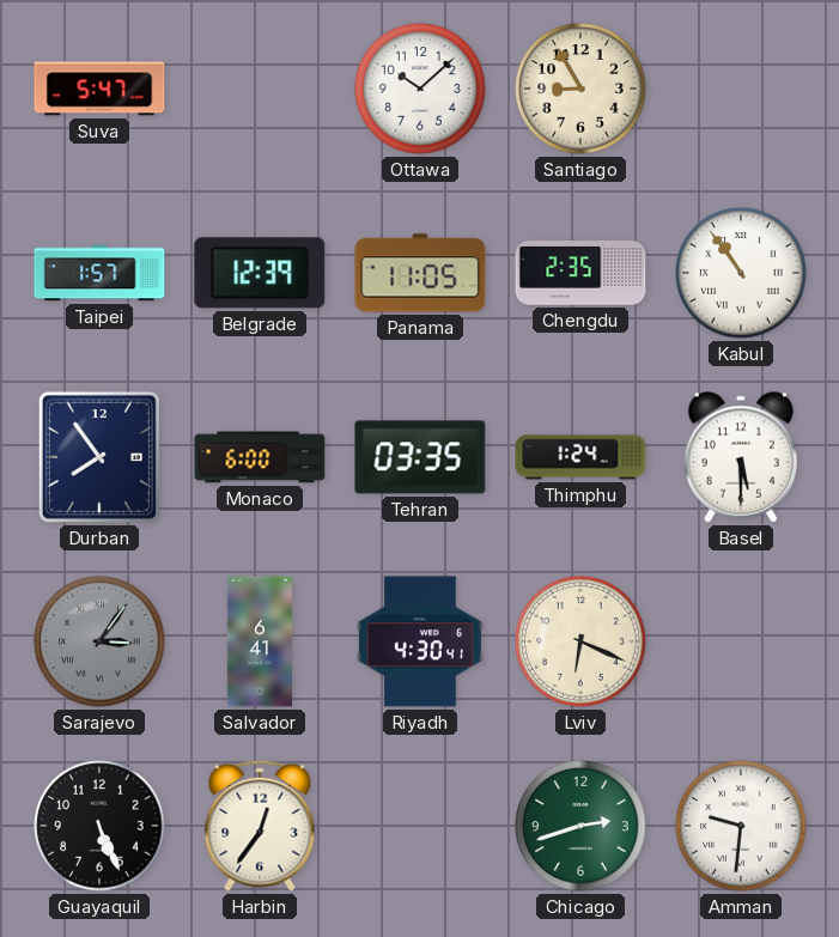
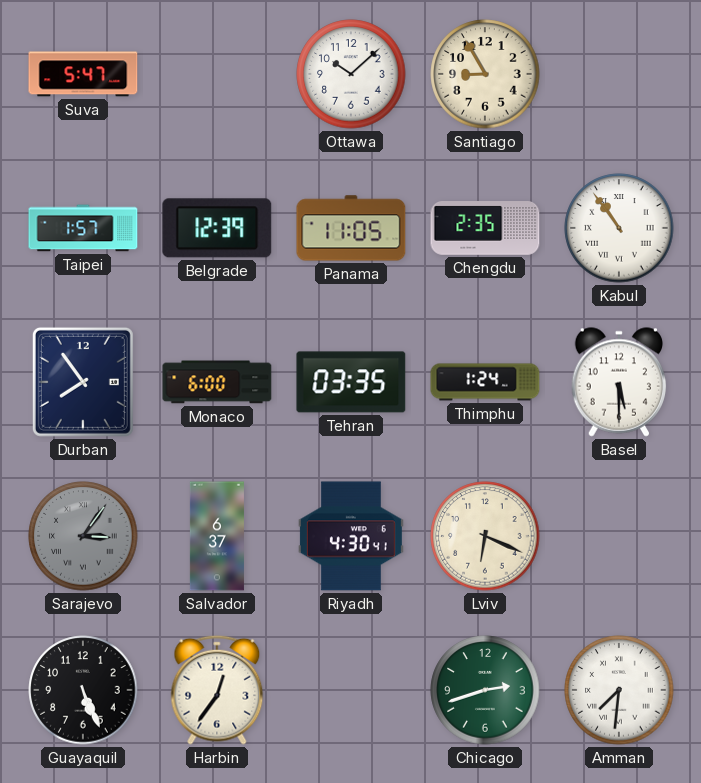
Salvador: 6:41 -> 6:37 (217, 536)
Amman: 9:31 -> 7:31 (619, 690)
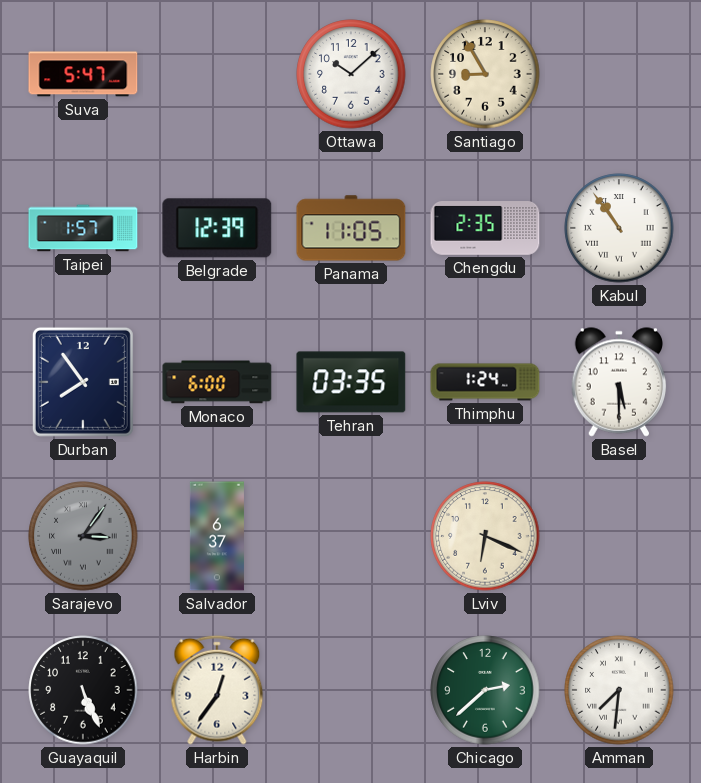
Riyadh: 4:30 -> none (351, 536)
Chicago: 2:42 -> 2:38 (485, 690)
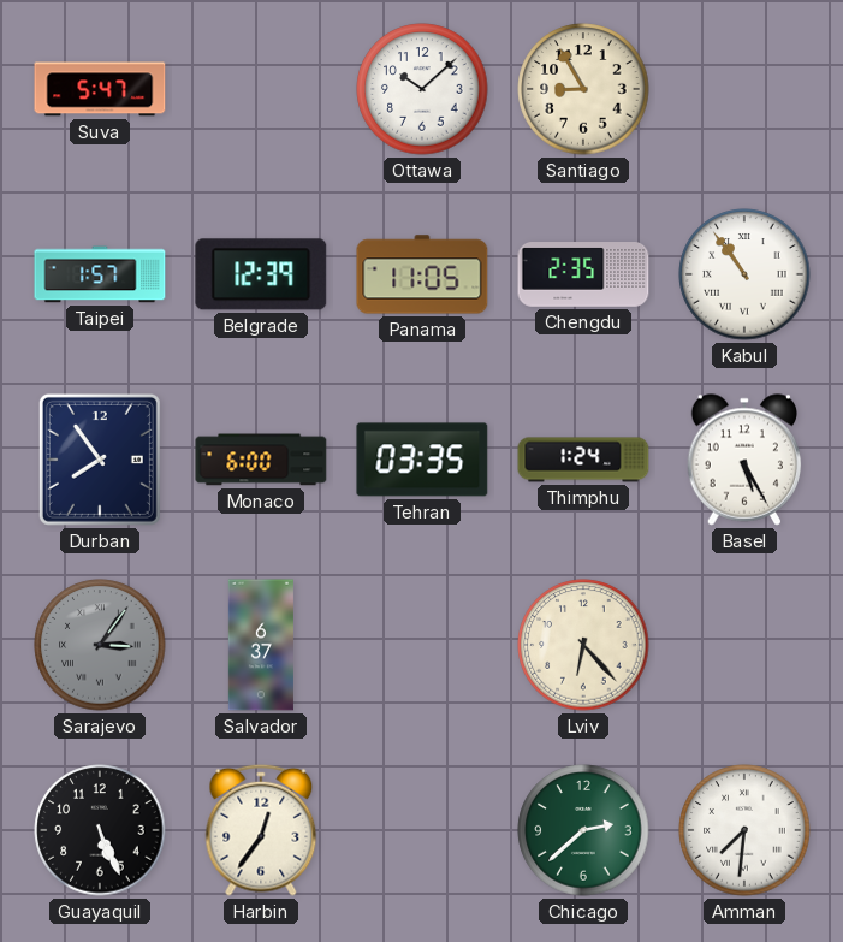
Basel: 5:30 -> 5:25 (744, 460)
Lviv: 6:19 -> 6:23 (583, 645)
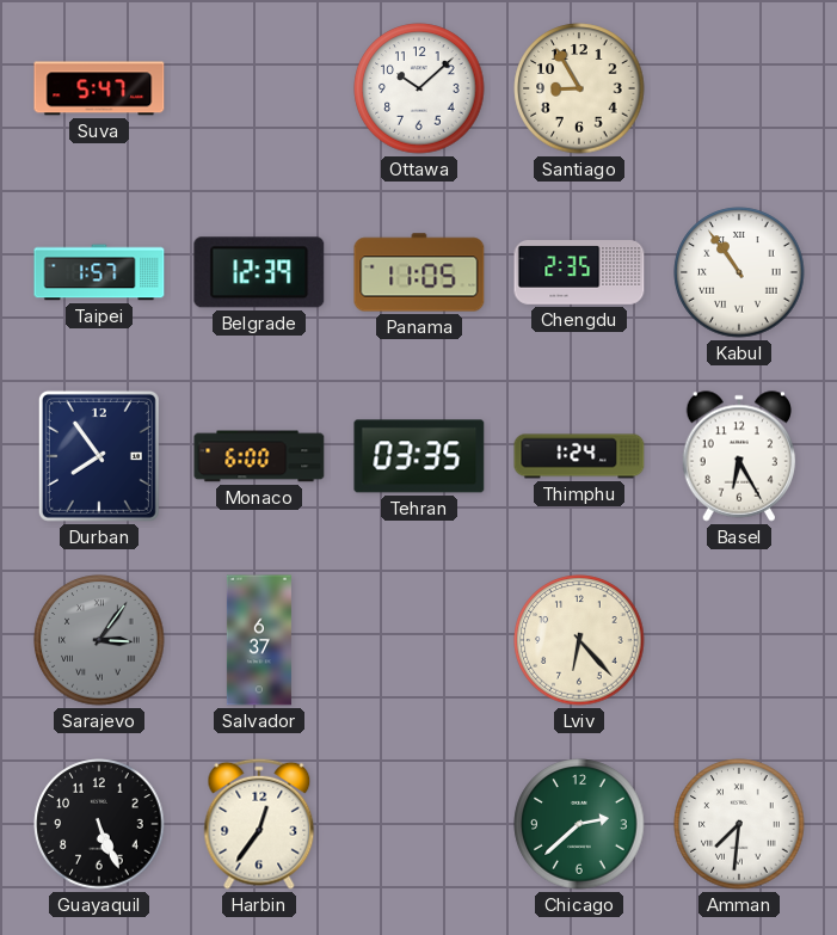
Basel: 5:25 -> 6:25 (739, 456)
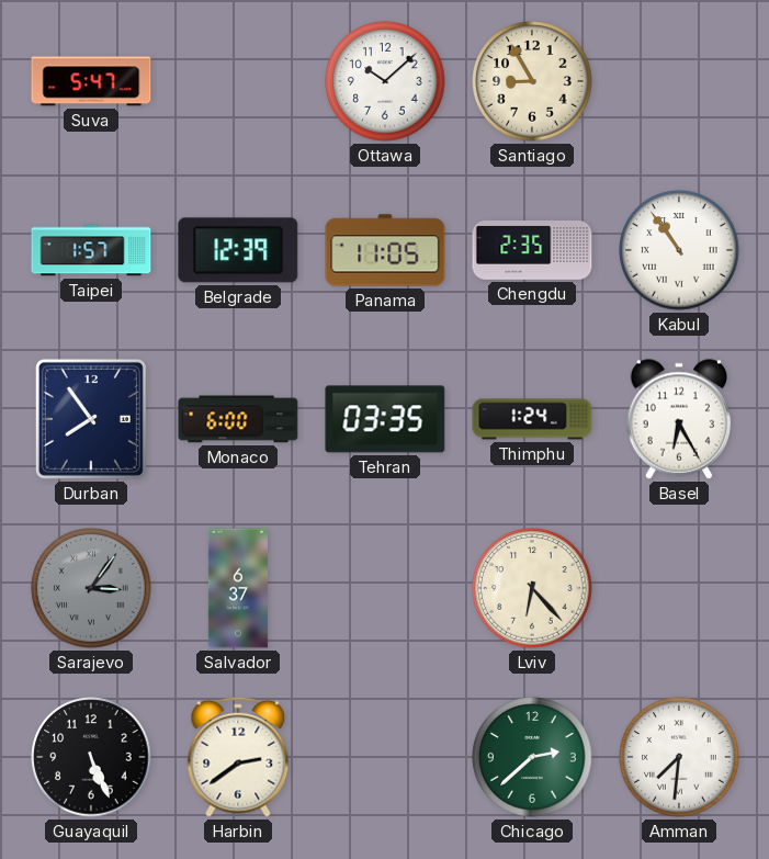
Harbin: 12:36 -> 2:39 (238, 757)
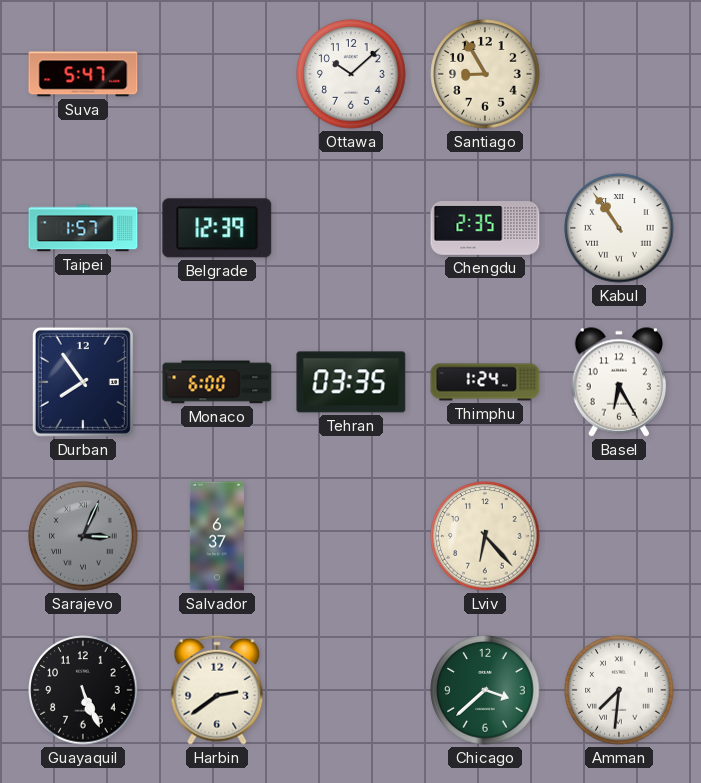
Panama: 11:05 -> none (385, 250)
Sarajevo: 3:06 -> 3:04 (83, 536)
Chicago: 2:38 -> 3:38 (485, 690)
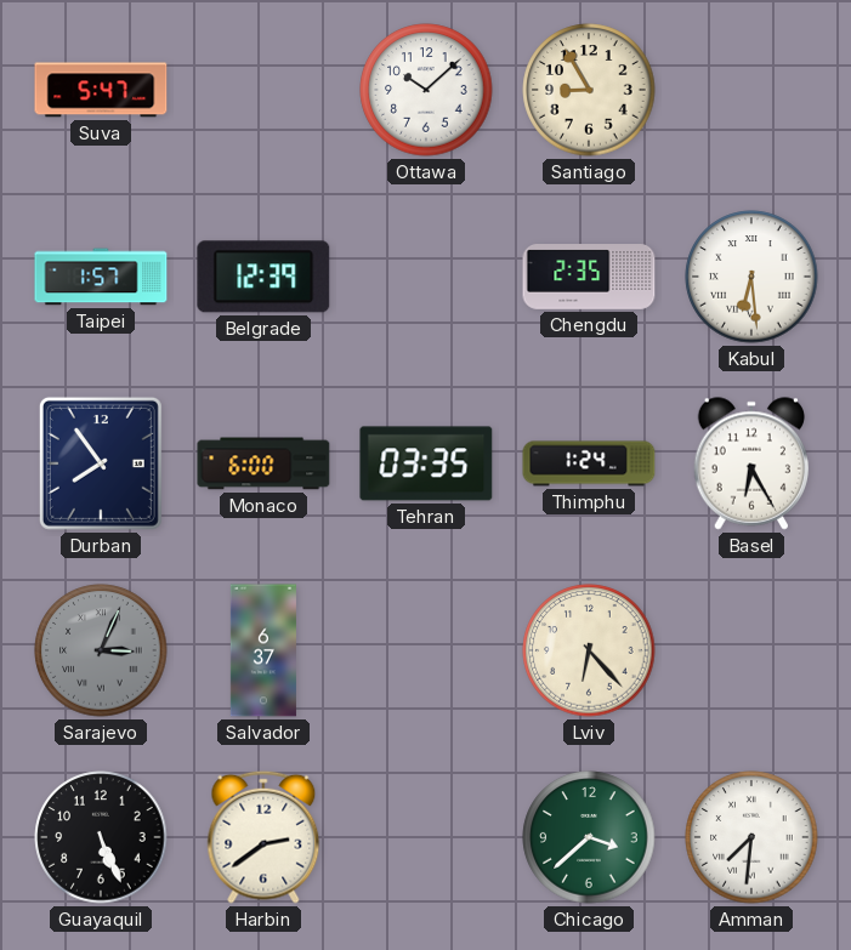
Kabul: 10:54 -> 6:29 (751, 277)
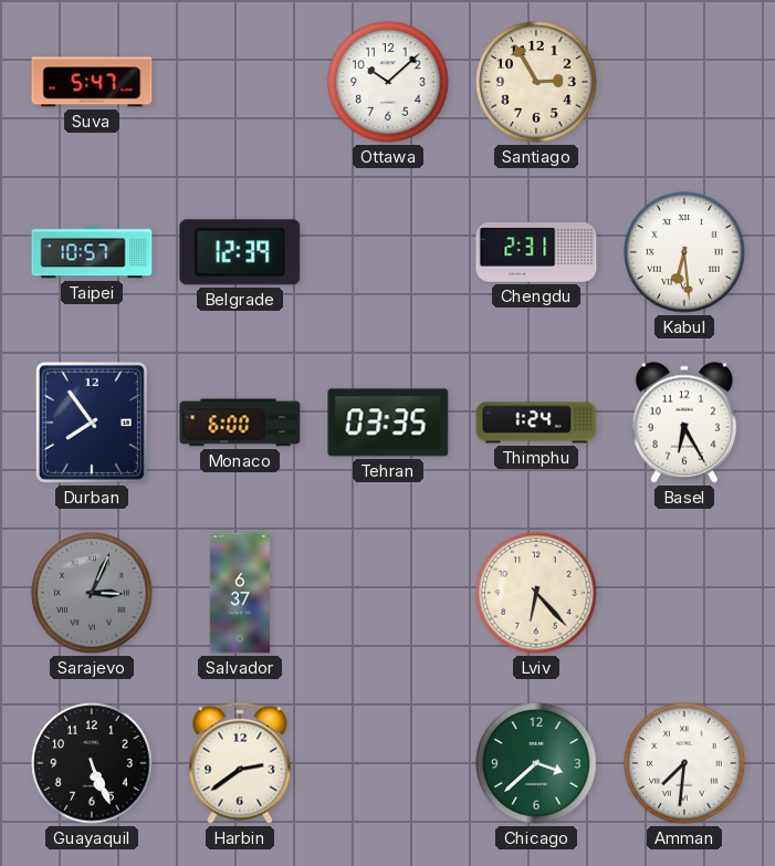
Santiago: 8:55 -> 2:55 (536, 82)
Taipei: 1:57 -> 10:57 (92, 252)
Chengdu: 2:35 -> 2:31 (536, 253)
